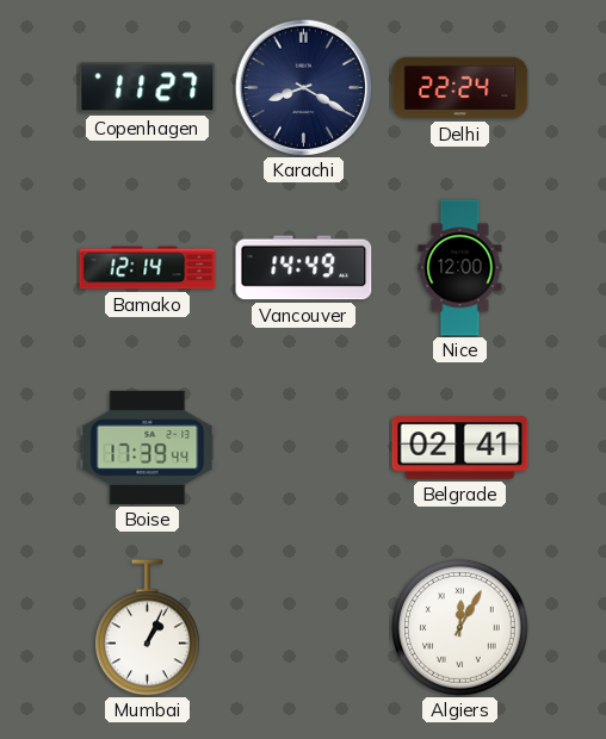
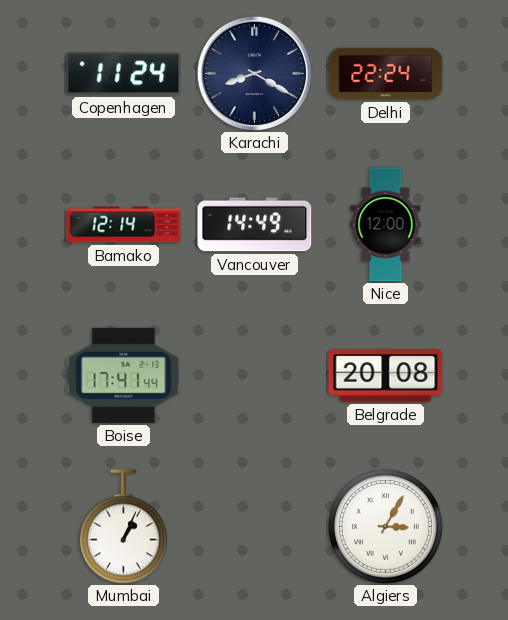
Copenhagen: 11:27 -> 11:24 (124, 74)
Boise: 17:39 -> 17:41 (124, 375)
Belgrade: 02:41 -> 20:08 (386, 376)
Algiers: 12:05 -> 3:05 (386, 527)
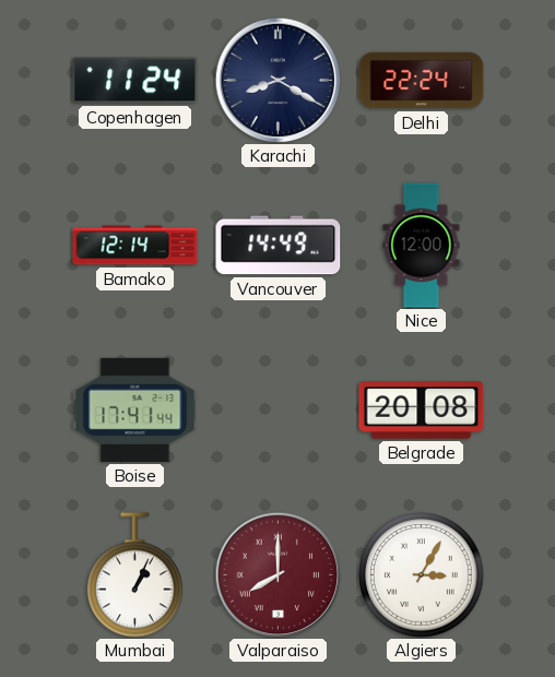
Valparaiso: none -> 8:00 (277, 574)
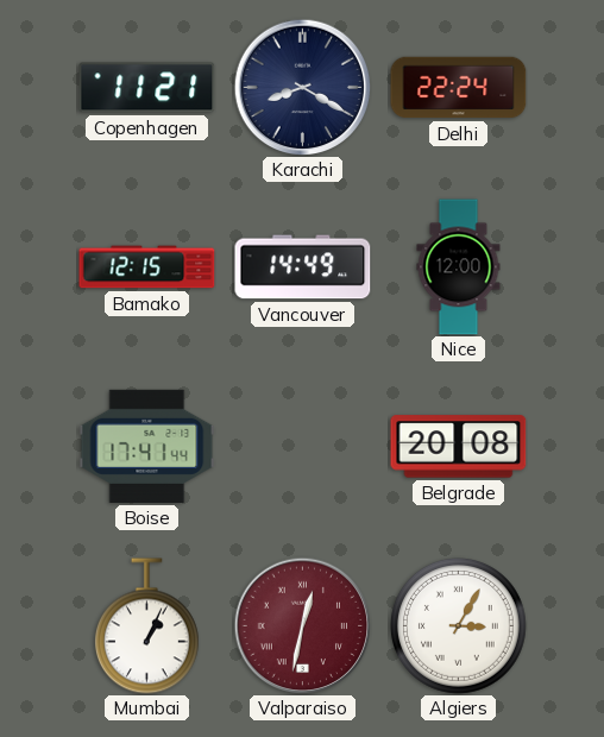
Copenhagen: 11:24 -> 11:21 (147, 88)
Bamako: 12:14 -> 12:15 (147, 267)
Valparaiso: 8:00 -> 12:32 (302, 625)
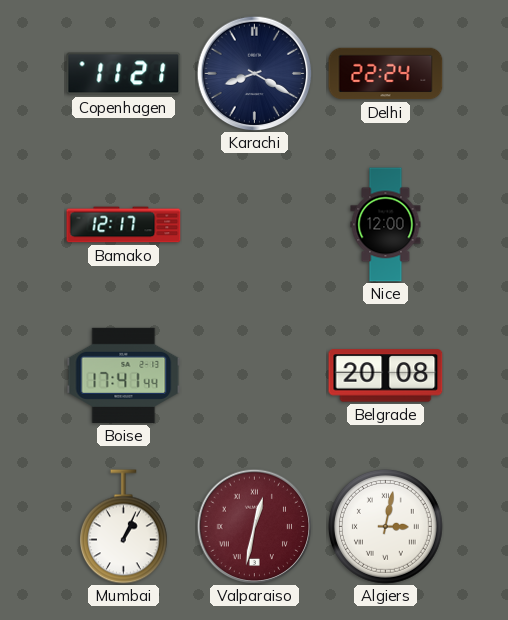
Bamako: 12:15 -> 12:17 (124, 225)
Vancouver: 14:49 -> none (303, 267)
Algiers: 3:05 -> 3:02 (386, 527)
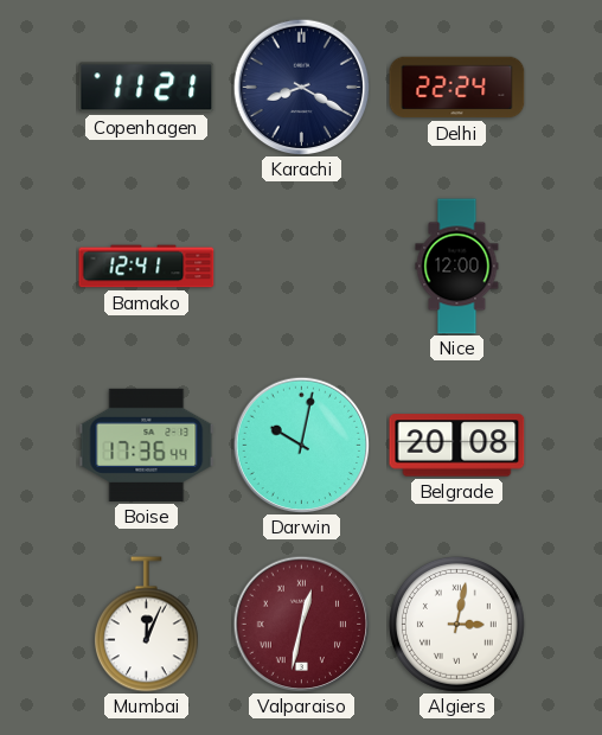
Bamako: 12:17 -> 12:41 (147, 267)
Boise: 17:41 -> 17:36 (147, 445)
Darwin: none -> 10:02 (301, 445)
Mumbai: 1:04 -> 12:04 (146, 625)
